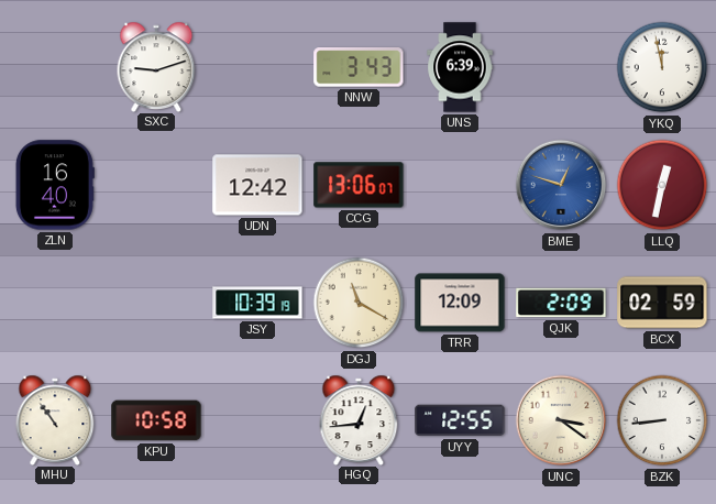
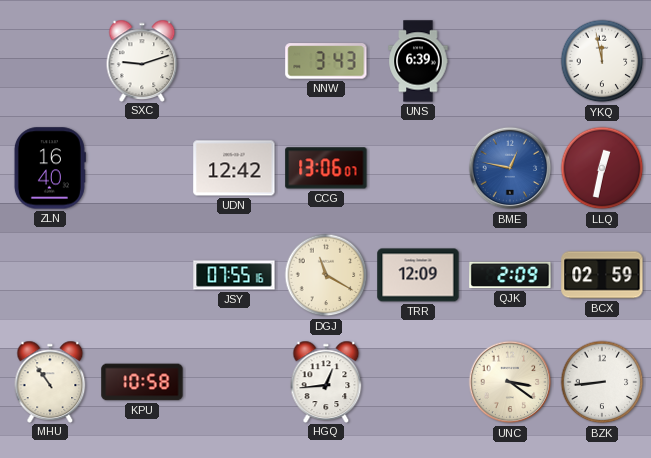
BME: 12:48 -> 12:47 (510, 168)
JSY: 10:39 -> 07:55 (234, 275)
UYY: 12:55 -> none (460, 420)
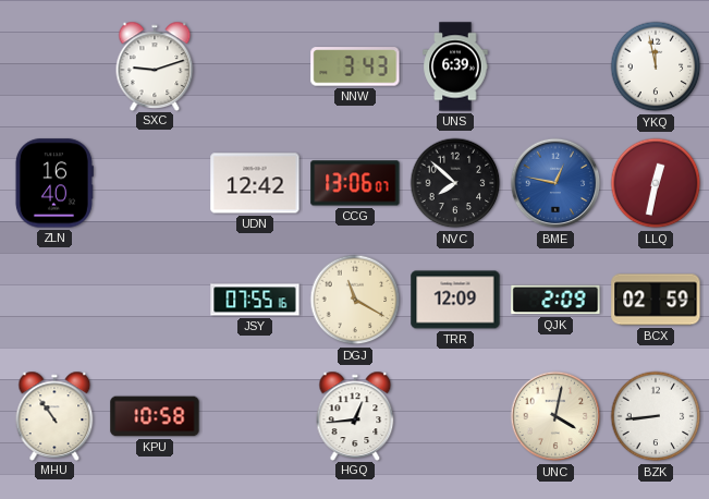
NVC: none -> 7:52 (455, 183)
UNC: 3:21 -> 4:02 (555, 416)
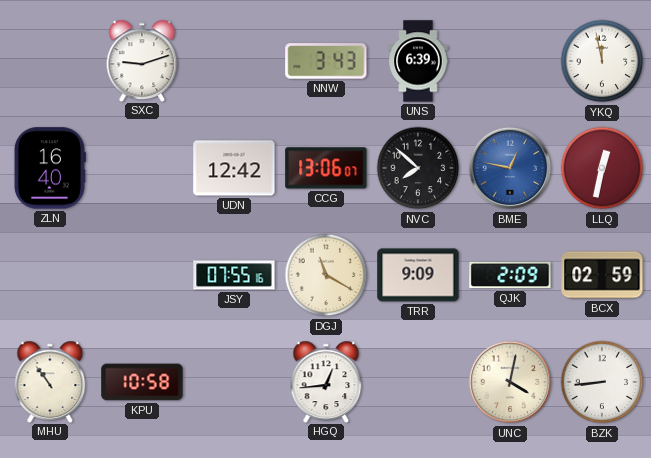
TRR: 12:09 -> 9:09 (418, 275)
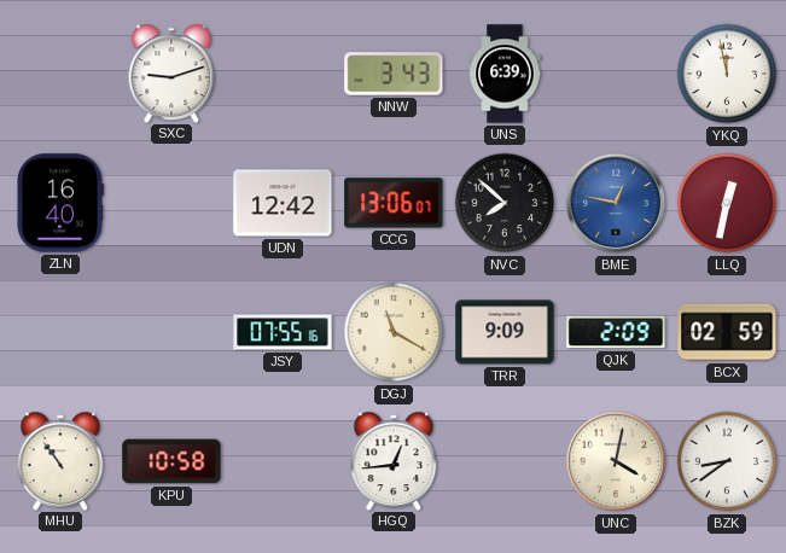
BZK: 8:44 -> 8:39 (727, 461)
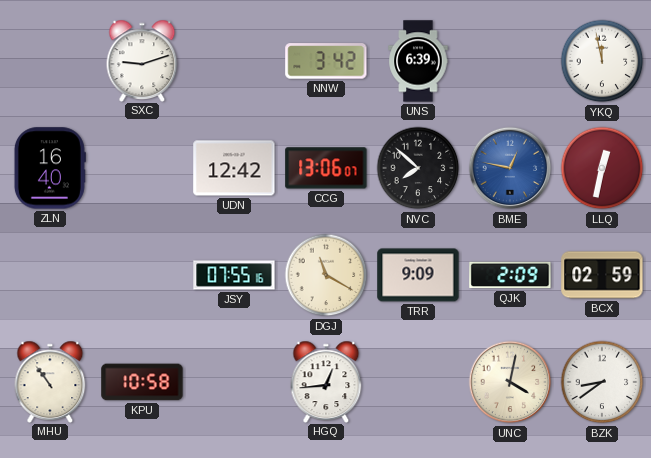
NNW: 3:43 -> 3:42 (326, 61)
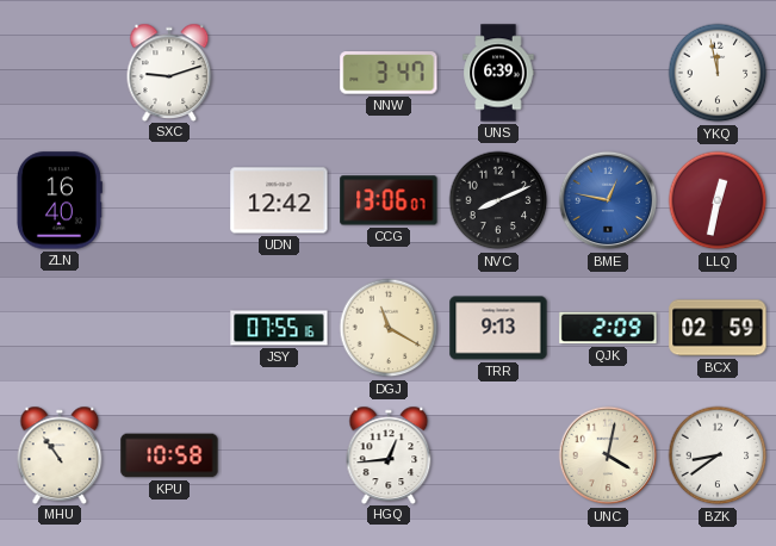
NNW: 3:42 -> 3:47 (389, 73)
NVC: 7:52 -> 8:11 (498, 200)
TRR: 9:09 -> 9:13 (498, 328)
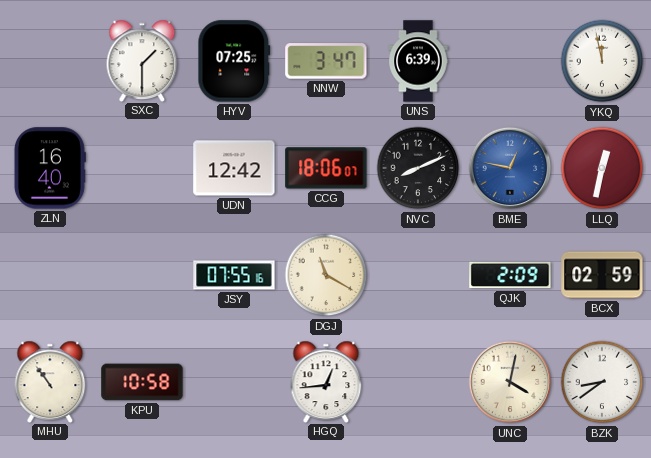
SXC: 9:12 -> 1:30 (142, 60)
HYV: none -> 07:25 (234, 61)
CCG: 13:06 -> 18:06 (326, 168)
TRR: 9:13 -> none (498, 328)
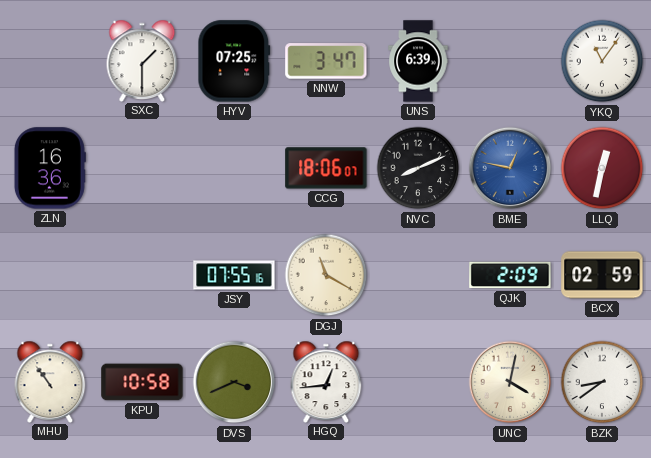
YKQ: 11:58 -> 11:06 (602, 61)
ZLN: 16:40 -> 16:36 (49, 168)
UDN: 12:42 -> none (234, 168)
DVS: none -> 3:41 (234, 382)
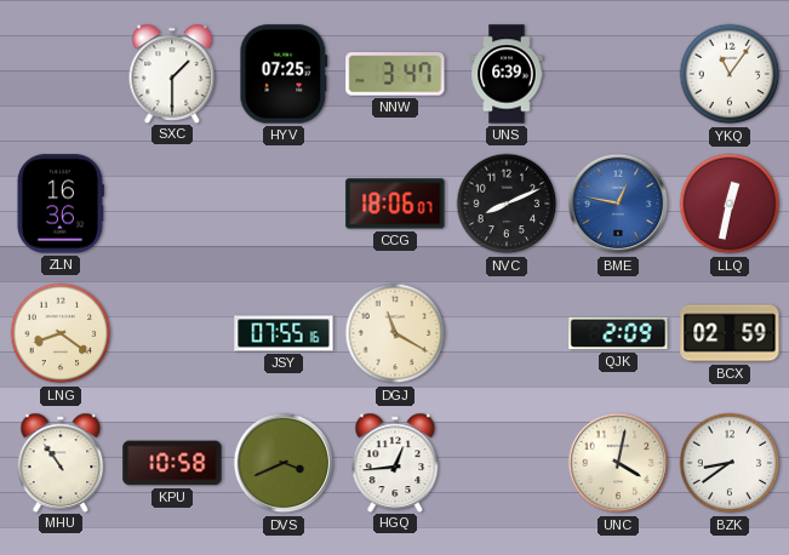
LNG: none -> 8:21 (61, 333)
